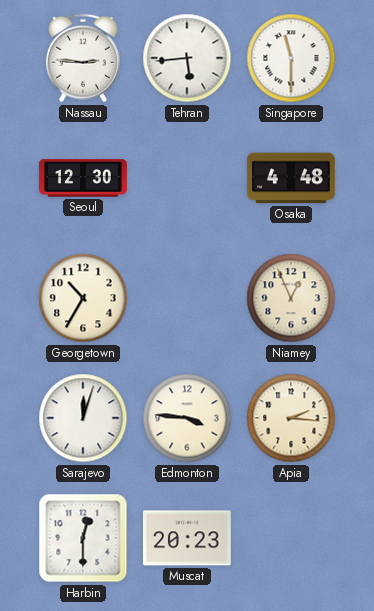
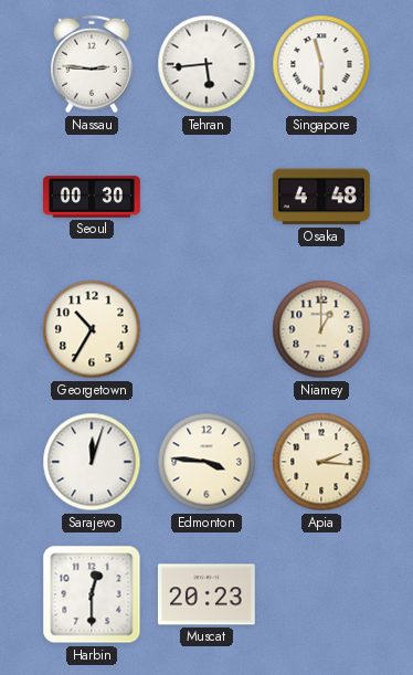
Seoul: 12:30 -> 00:30 (93, 197)
Niamey: 12:56 -> 1:00 (321, 329)
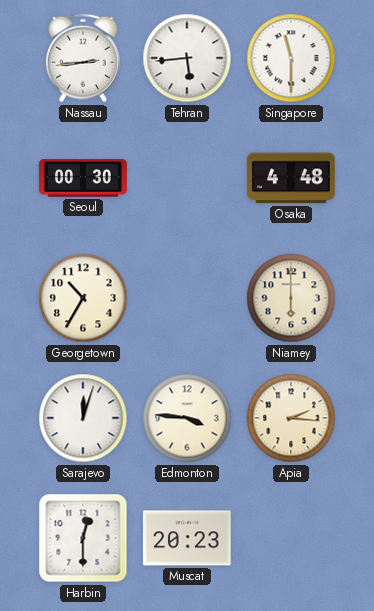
Nassau: 2:46 -> 2:44 (83, 58)
Niamey: 1:00 -> 6:00 (291, 298)
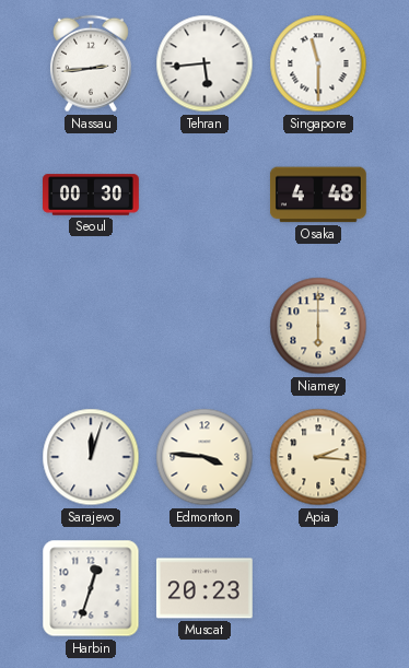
Georgetown: 10:35 -> none (83, 298)
Harbin: 12:30 -> 12:33 (91, 588)
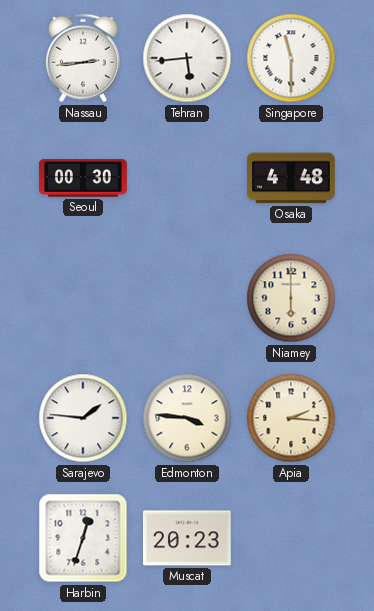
Sarajevo: 12:03 -> 1:46 (83, 418)
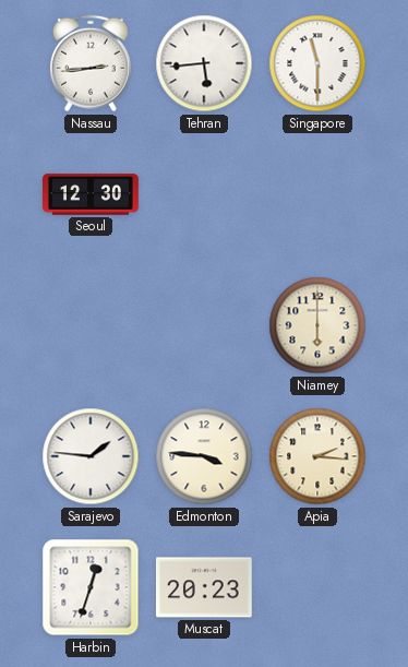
Seoul: 00:30 -> 12:30 (92, 194)
Osaka: 4:48 -> none (291, 178)
